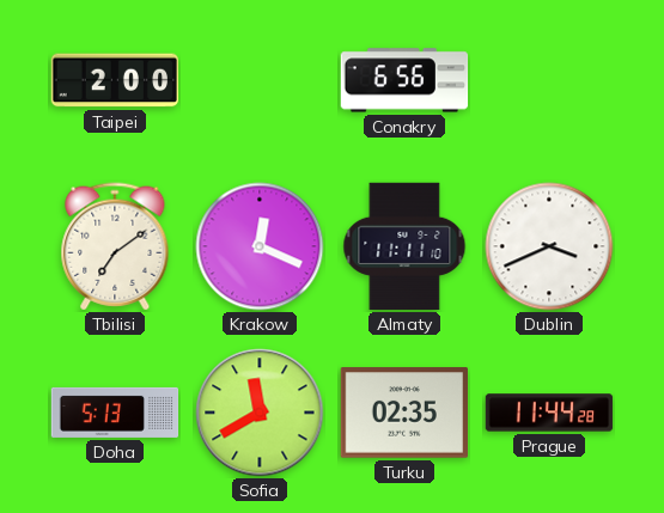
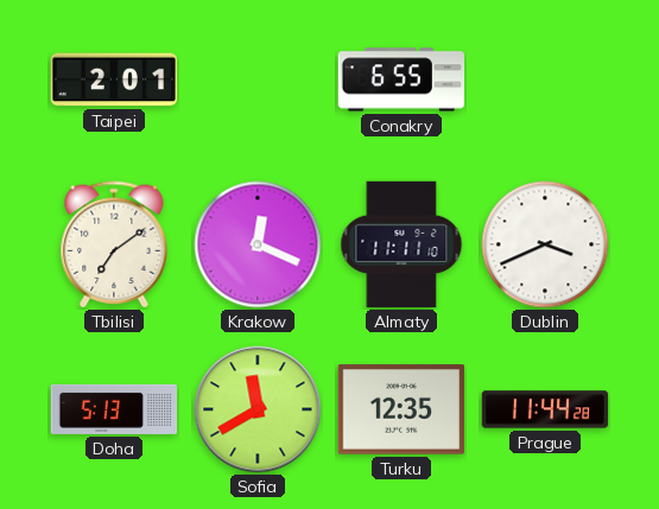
Taipei: 2:00 -> 2:01 (114, 79)
Conakry: 6:56 -> 6:55 (401, 79)
Turku: 02:35 -> 12:35 (400, 409)
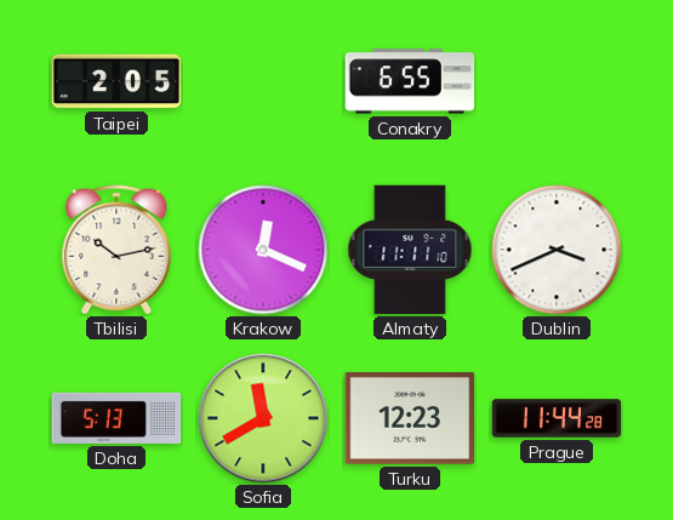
Taipei: 2:01 -> 2:05 (116, 81)
Tbilisi: 7:09 -> 10:13 (116, 250)
Turku: 12:35 -> 12:23 (409, 418)
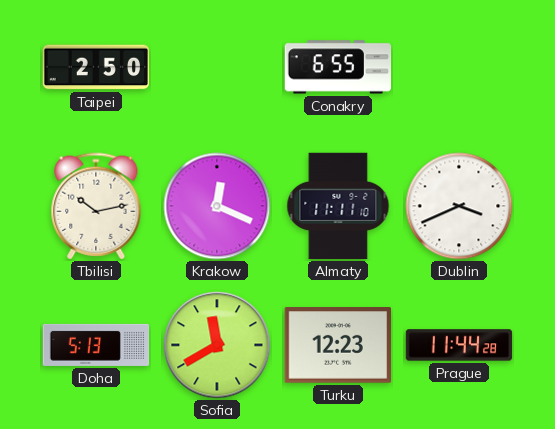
Taipei: 2:05 -> 2:50 (96, 67)
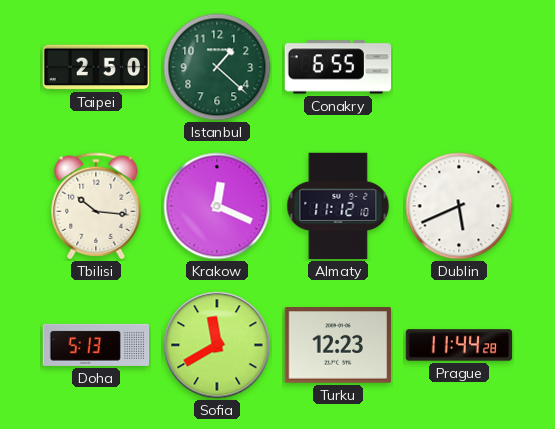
Istanbul: none -> 1:22 (217, 67)
Tbilisi: 10:13 -> 10:16 (96, 206)
Almaty: 11:11 -> 11:12 (338, 206)
Dublin: 3:41 -> 5:41 (459, 206)
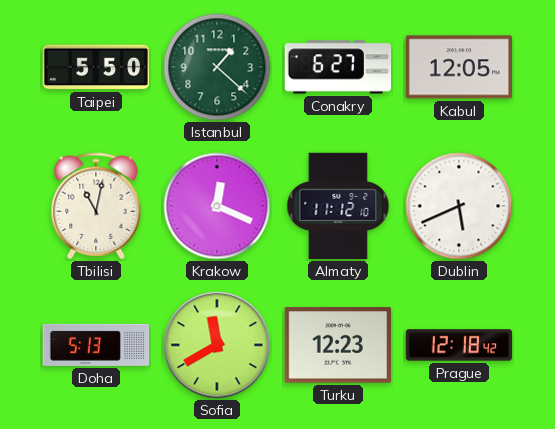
Taipei: 2:50 -> 5:50 (96, 67)
Conakry: 6:55 -> 6:27 (338, 67)
Kabul: none -> 12:05 (458, 67)
Tbilisi: 10:16 -> 11:02 (96, 206)
Prague: 11:44 -> 12:18 (459, 345)
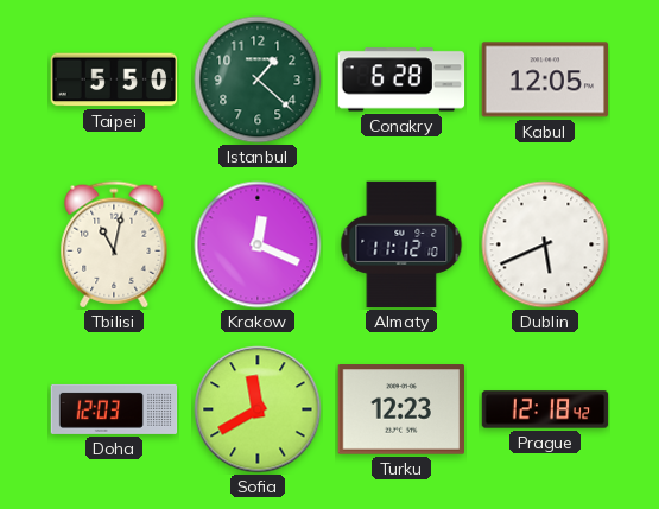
Conakry: 6:27 -> 6:28 (401, 79)
Doha: 5:13 -> 12:03 (114, 409)
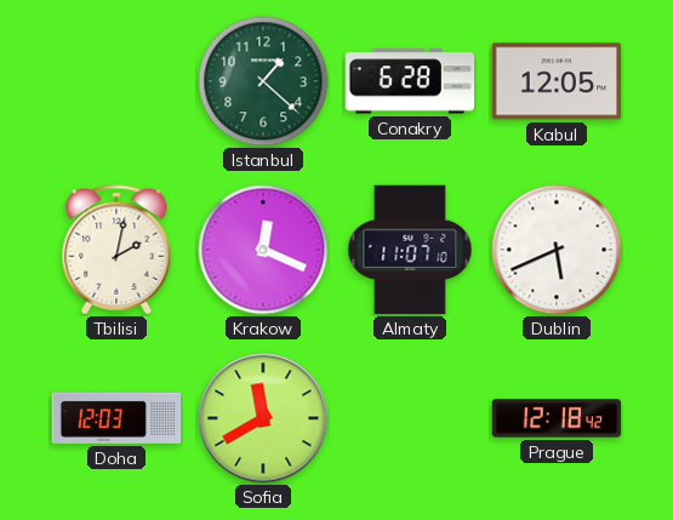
Taipei: 5:50 -> none (114, 79)
Tbilisi: 11:02 -> 2:02 (116, 250)
Almaty: 11:12 -> 11:07 (410, 250)
Turku: 12:23 -> none (400, 409)
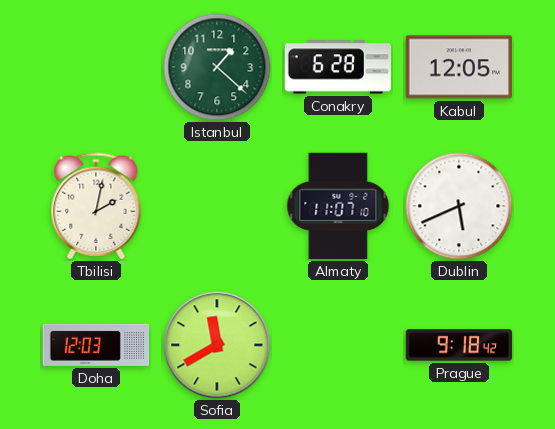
Krakow: 12:19 -> none (263, 250)
Prague: 12:18 -> 9:18 (459, 345)
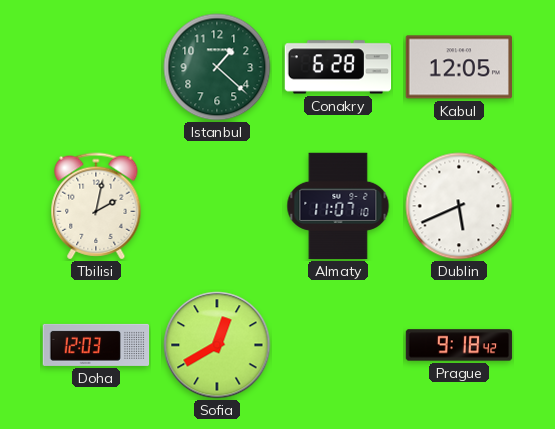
Sofia: 11:40 -> 12:40 (217, 345)
